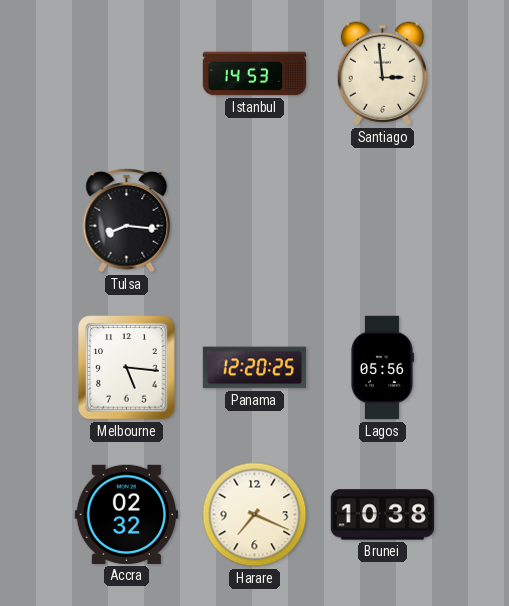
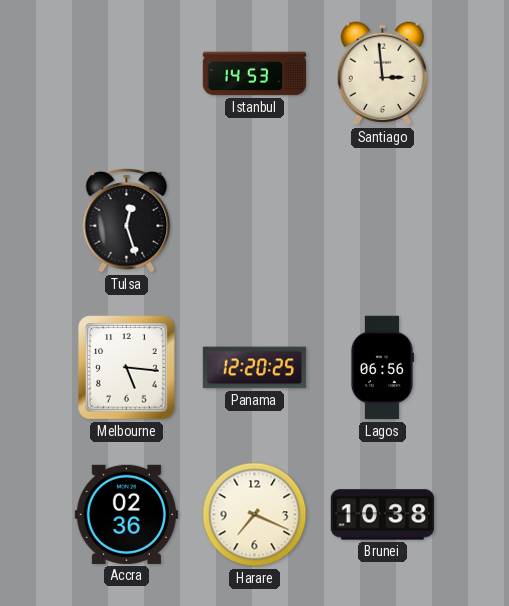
Tulsa: 8:16 -> 12:27 (127, 220)
Lagos: 05:56 -> 06:56 (382, 368)
Accra: 02:32 -> 02:36 (126, 514)
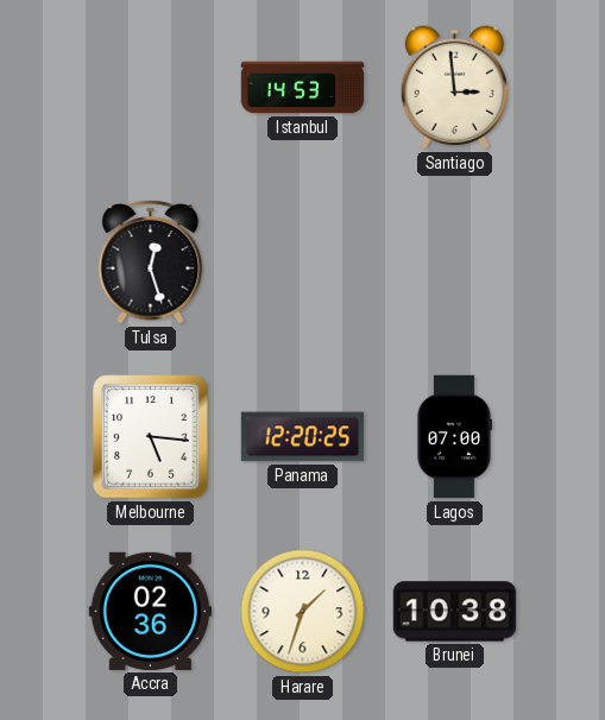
Lagos: 06:56 -> 07:00 (454, 437)
Harare: 7:19 -> 1:33 (303, 612)
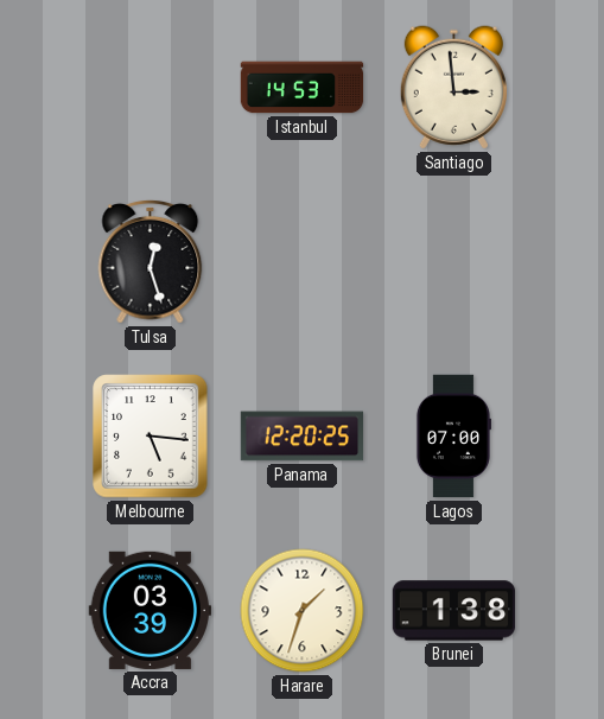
Accra: 02:36 -> 03:39 (150, 610)
Brunei: 10:38 -> 1:38 (454, 611)
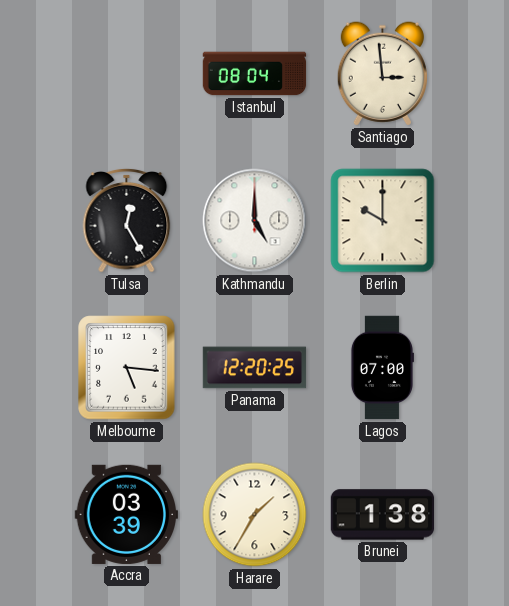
Istanbul: 14:53 -> 08:04 (255, 74)
Tulsa: 12:27 -> 12:25 (127, 220)
Kathmandu: none -> 5:00 (255, 221)
Berlin: none -> 10:00 (383, 221)
Harare: 1:33 -> 1:35 (255, 515)
